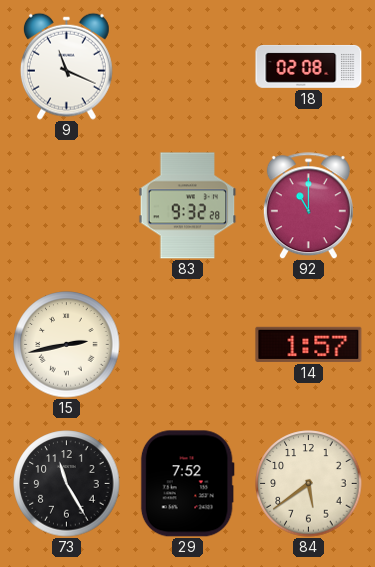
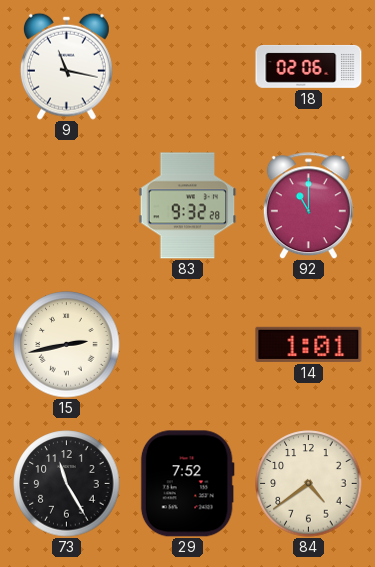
9: 11:19 -> 11:17 (66, 66)
18: 02:08 -> 02:06 (309, 66)
14: 1:57 -> 1:01 (309, 344)
84: 5:39 -> 4:39 (309, 484)
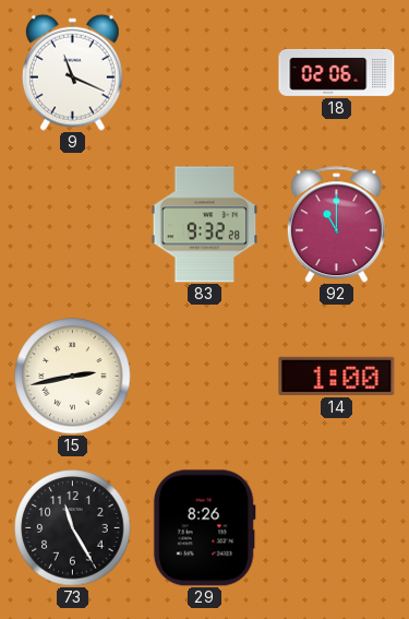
9: 11:17 -> 11:19 (72, 72)
14: 1:01 -> 1:00 (337, 376)
29: 7:52 -> 8:26 (204, 528)
84: 4:39 -> none (309, 484)
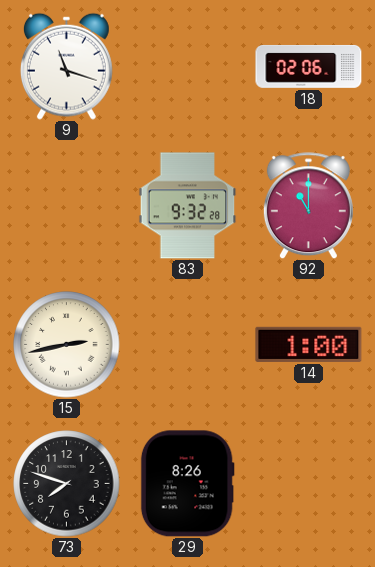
9: 11:19 -> 11:18 (66, 66)
73: 11:25 -> 7:48 (67, 484)
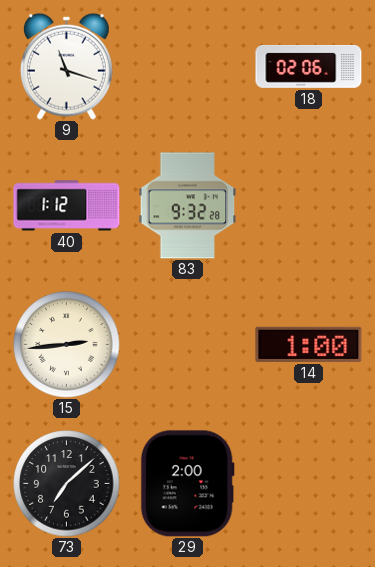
40: none -> 1:12 (67, 206)
92: 11:00 -> none (308, 206)
15: 2:43 -> 2:44 (67, 345)
73: 7:48 -> 7:08 (67, 484)
29: 8:26 -> 2:00 (187, 484)
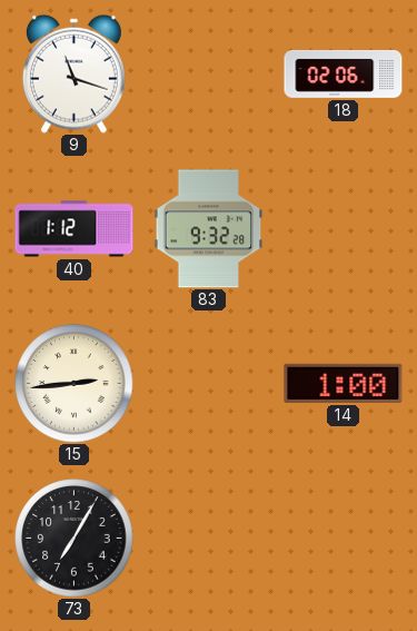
73: 7:08 -> 7:05 (75, 539)
29: 2:00 -> none (187, 484)
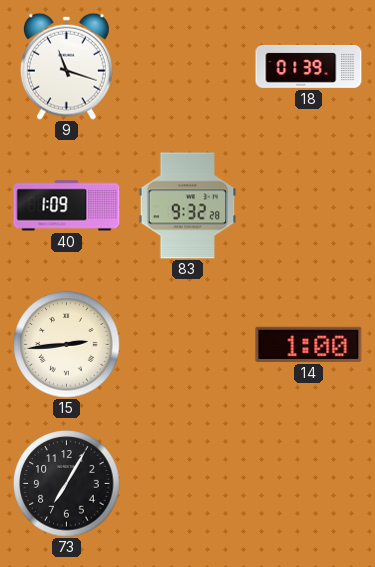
18: 02:06 -> 01:39 (309, 66)
40: 1:12 -> 1:09 (67, 206)
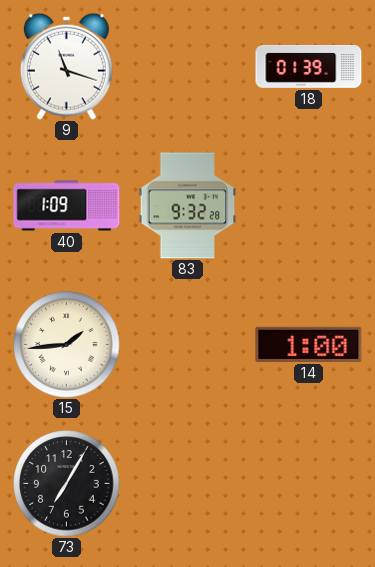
15: 2:44 -> 1:44 (67, 345)
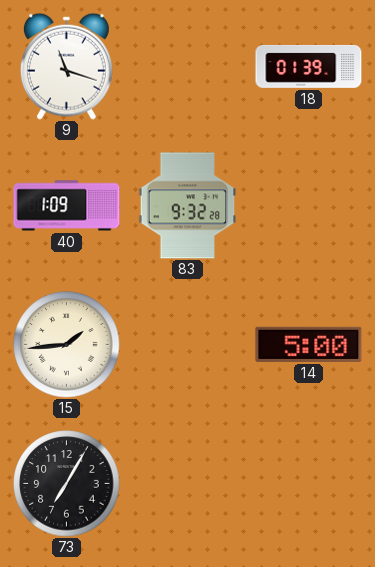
14: 1:00 -> 5:00 (309, 344)
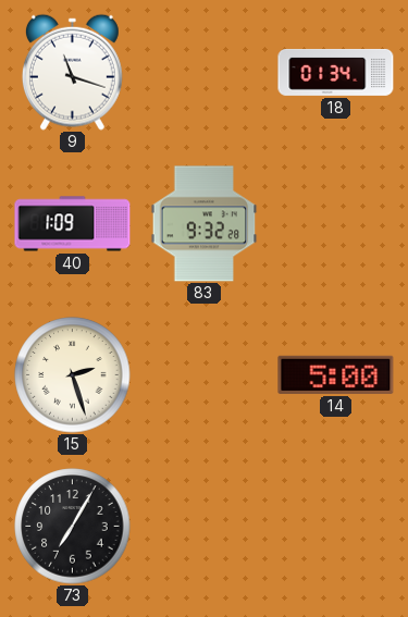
18: 01:39 -> 01:34 (336, 72)
15: 1:44 -> 2:27 (73, 375)
